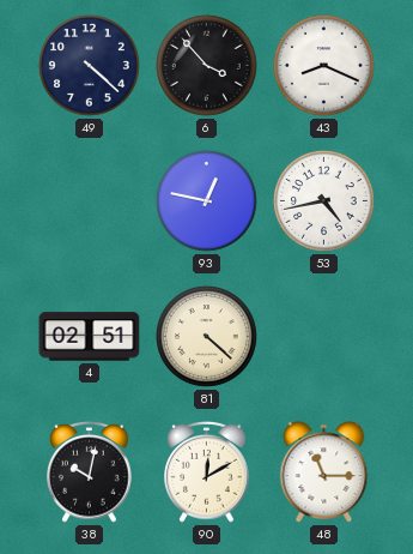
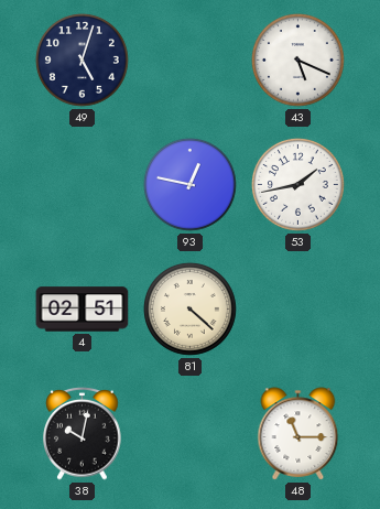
49: 4:22 -> 5:03 (82, 59)
6: 3:53 -> none (206, 65)
43: 8:19 -> 5:19 (297, 59)
53: 4:43 -> 1:43 (297, 184)
90: 12:10 -> none (207, 472)
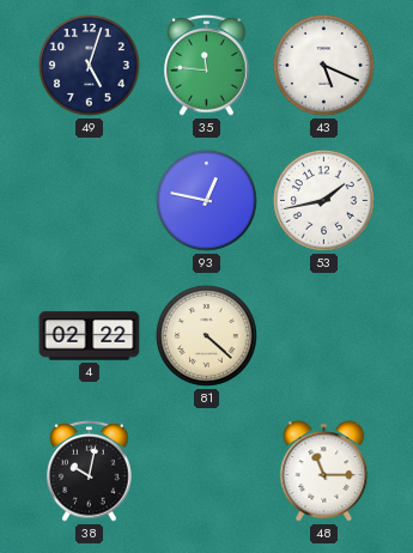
35: none -> 11:46 (207, 66)
4: 02:51 -> 02:22 (90, 336)
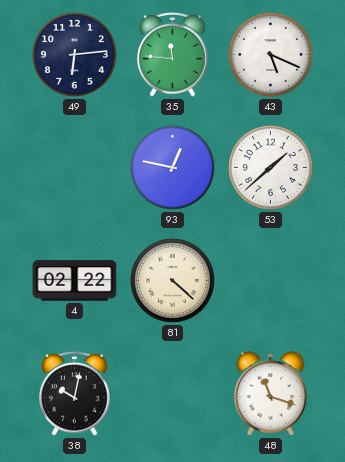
49: 5:03 -> 6:14 (74, 54)
53: 1:43 -> 1:38 (270, 167)
48: 11:15 -> 11:18 (271, 394)
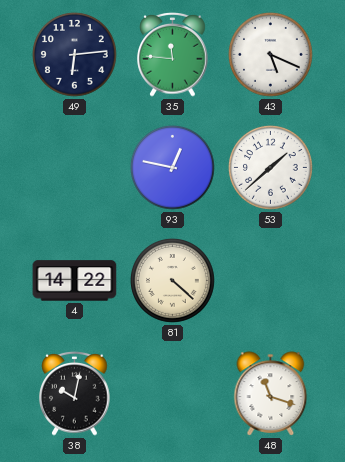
4: 02:22 -> 14:22 (75, 281)
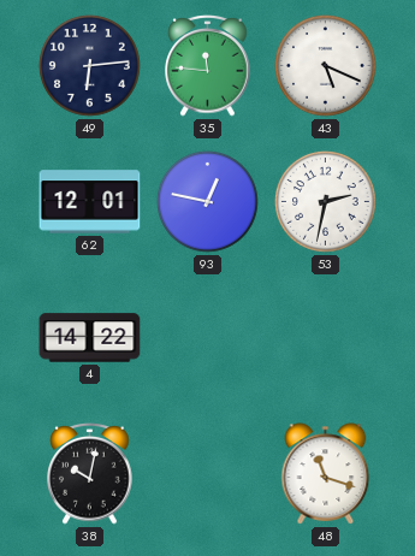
62: none -> 12:01 (90, 202)
53: 1:38 -> 2:32 (325, 201)
81: 4:22 -> none (172, 280)
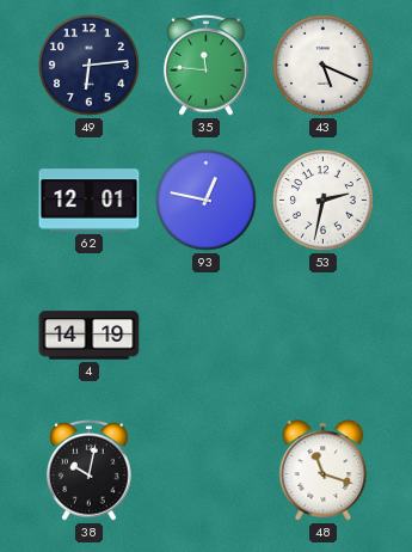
4: 14:22 -> 14:19 (90, 336)
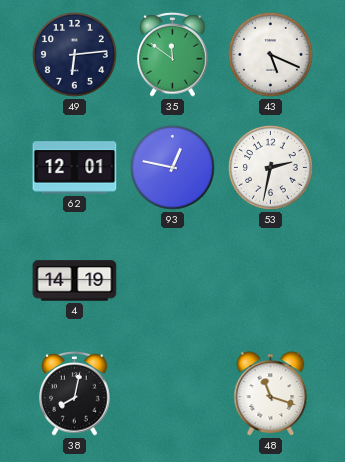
35: 11:46 -> 11:51 (173, 55)
38: 10:02 -> 8:02 (75, 394)
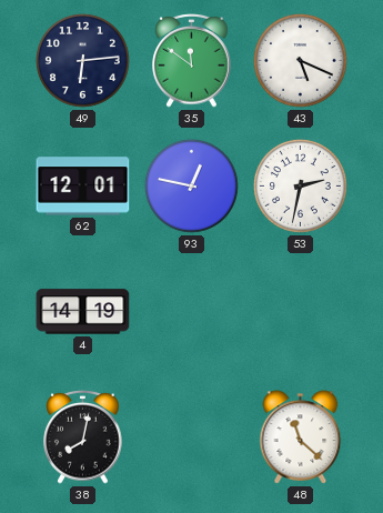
48: 11:18 -> 11:22 (301, 437)
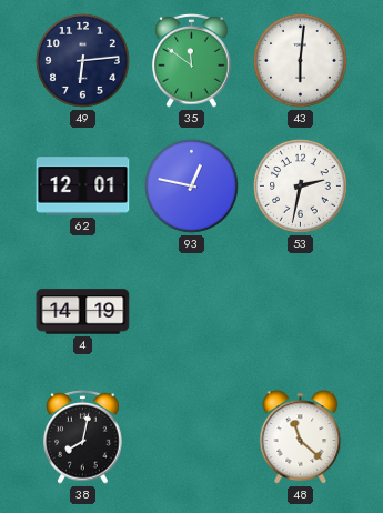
43: 5:19 -> 6:01 (300, 60)
